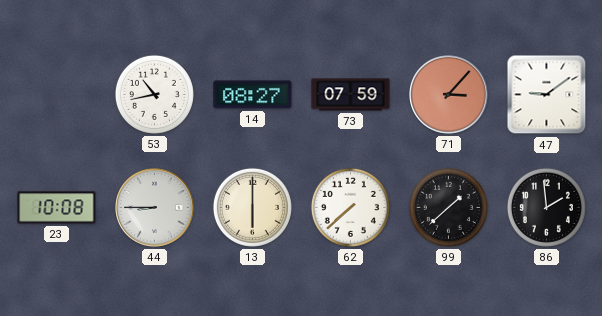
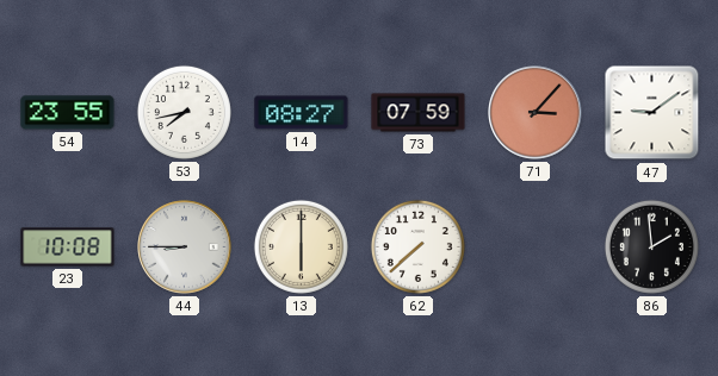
54: none -> 23:55 (68, 113)
53: 10:43 -> 7:43 (184, 112)
99: 1:38 -> none (448, 207)
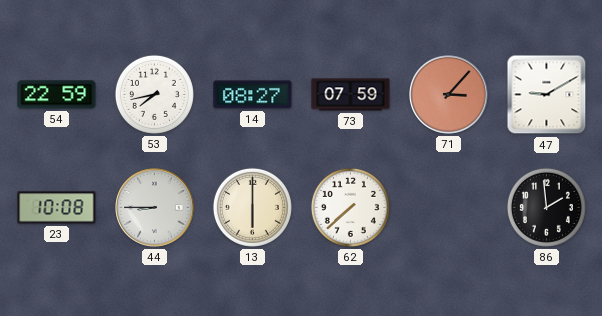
54: 23:55 -> 22:59 (57, 95)
47: 9:09 -> 9:10 (547, 95)
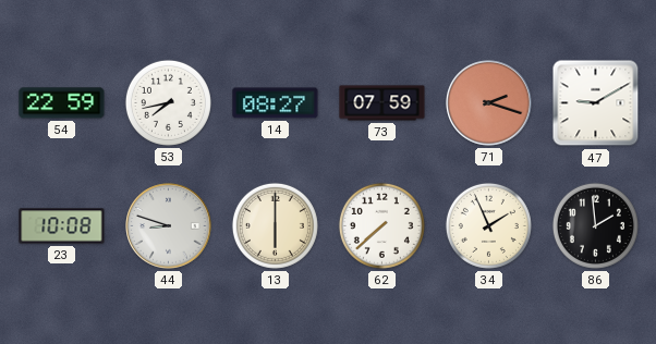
71: 3:07 -> 2:18 (489, 103)
44: 8:45 -> 8:48 (169, 226)
34: none -> 1:56 (488, 225)
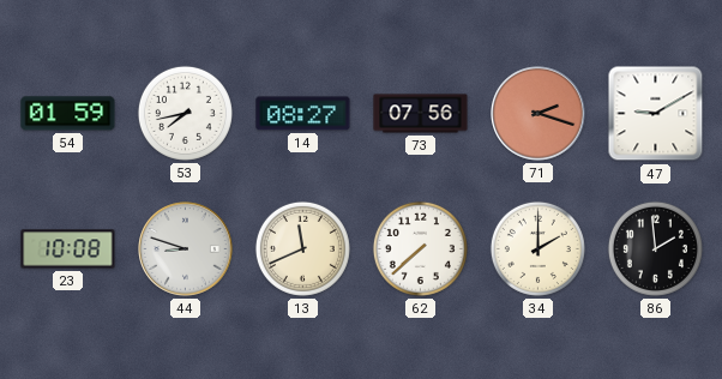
54: 22:59 -> 01:59 (68, 114)
73: 07:59 -> 07:56 (421, 114)
13: 6:00 -> 11:41 (302, 248)
34: 1:56 -> 2:00 (537, 248)
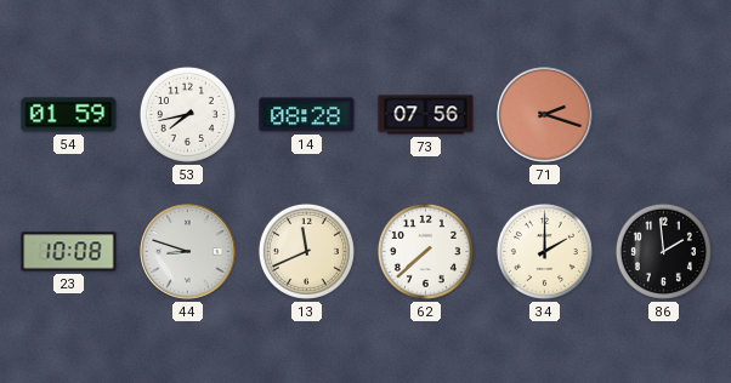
14: 08:27 -> 08:28 (307, 115)
47: 9:10 -> none (656, 114)
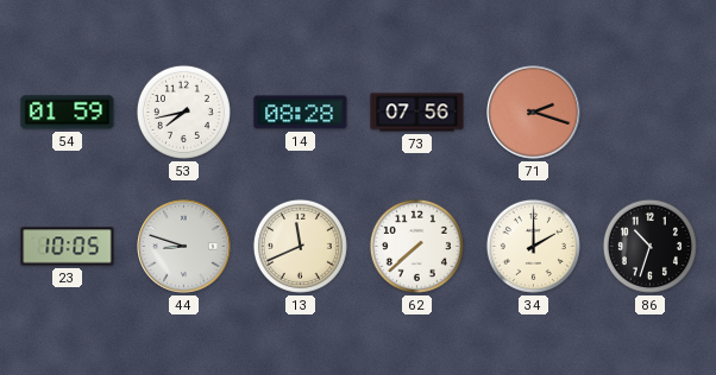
23: 10:08 -> 10:05 (68, 247)
86: 1:59 -> 10:33 (649, 246)
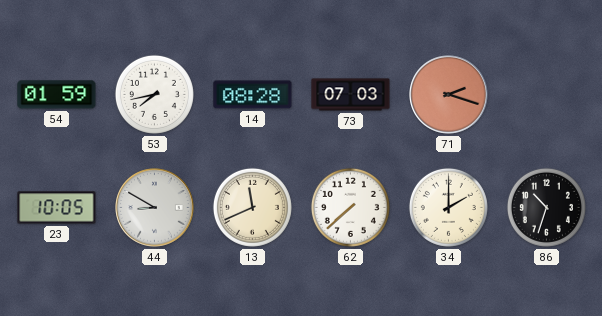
73: 07:56 -> 07:03 (351, 95)
44: 8:48 -> 8:50 (155, 208)
